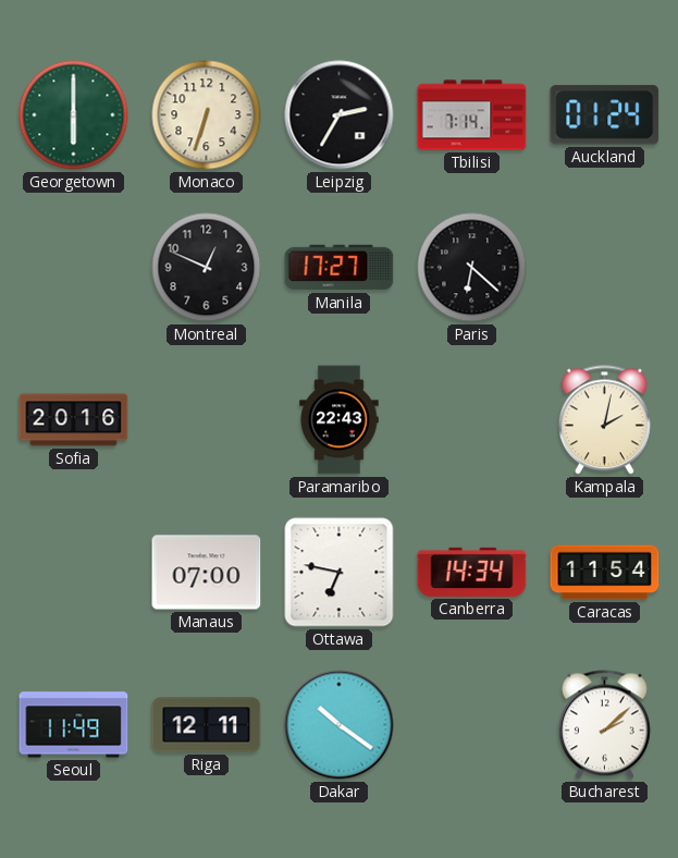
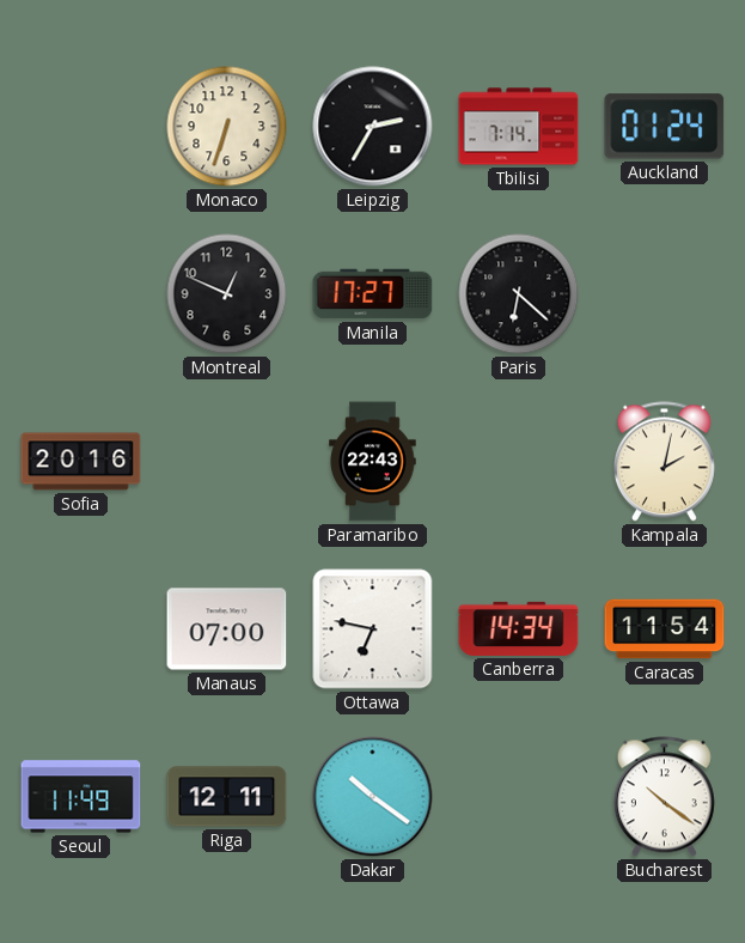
Georgetown: 6:00 -> none (74, 115)
Bucharest: 2:08 -> 10:21 (664, 797)
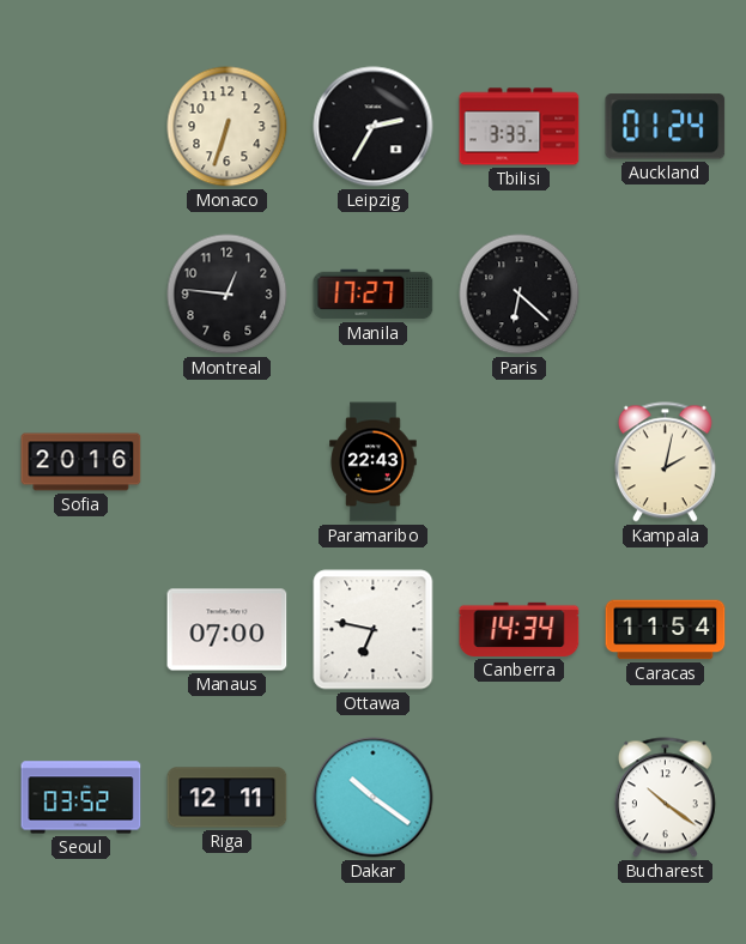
Tbilisi: 7:14 -> 3:33 (520, 127)
Montreal: 12:49 -> 12:46 (228, 295)
Seoul: 11:49 -> 03:52 (81, 798)
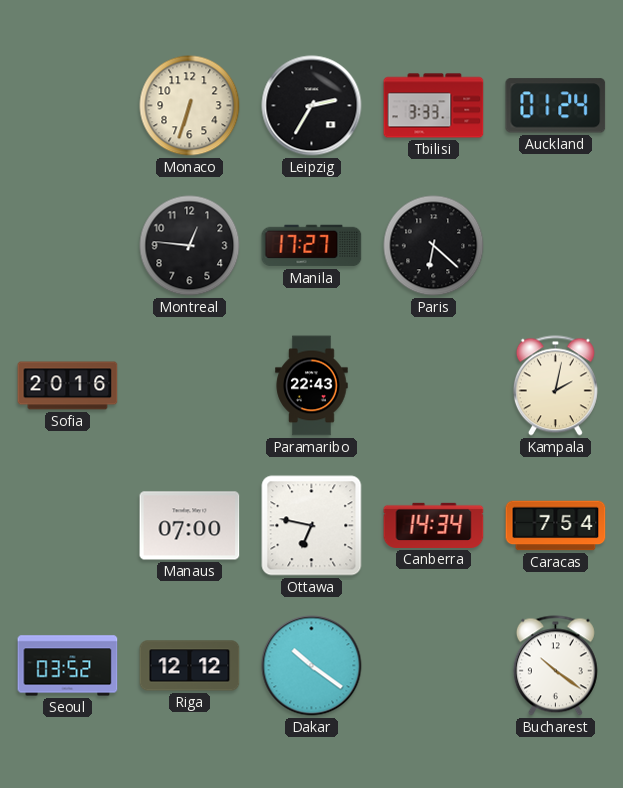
Caracas: 11:54 -> 7:54 (556, 526)
Riga: 12:11 -> 12:12 (190, 666)
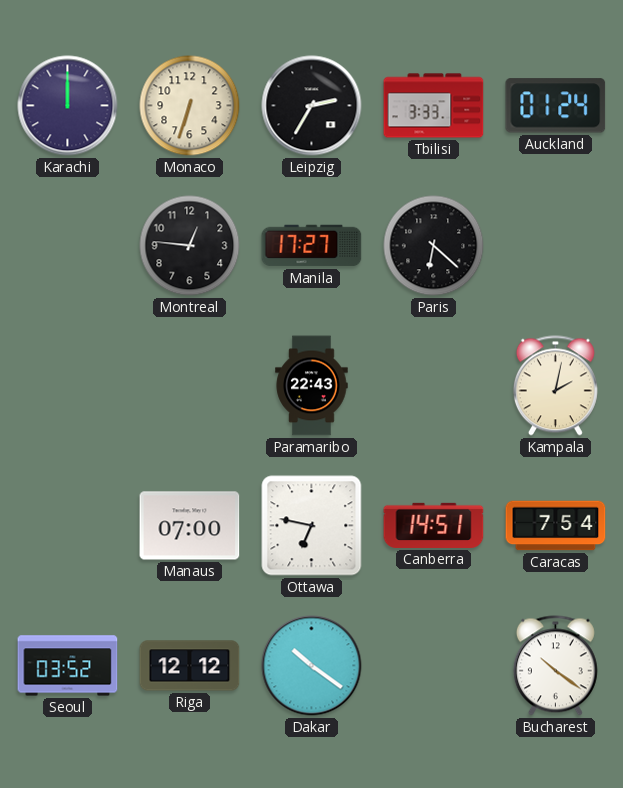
Karachi: none -> 12:00 (68, 106)
Sofia: 20:16 -> none (68, 386)
Canberra: 14:34 -> 14:51 (434, 525)
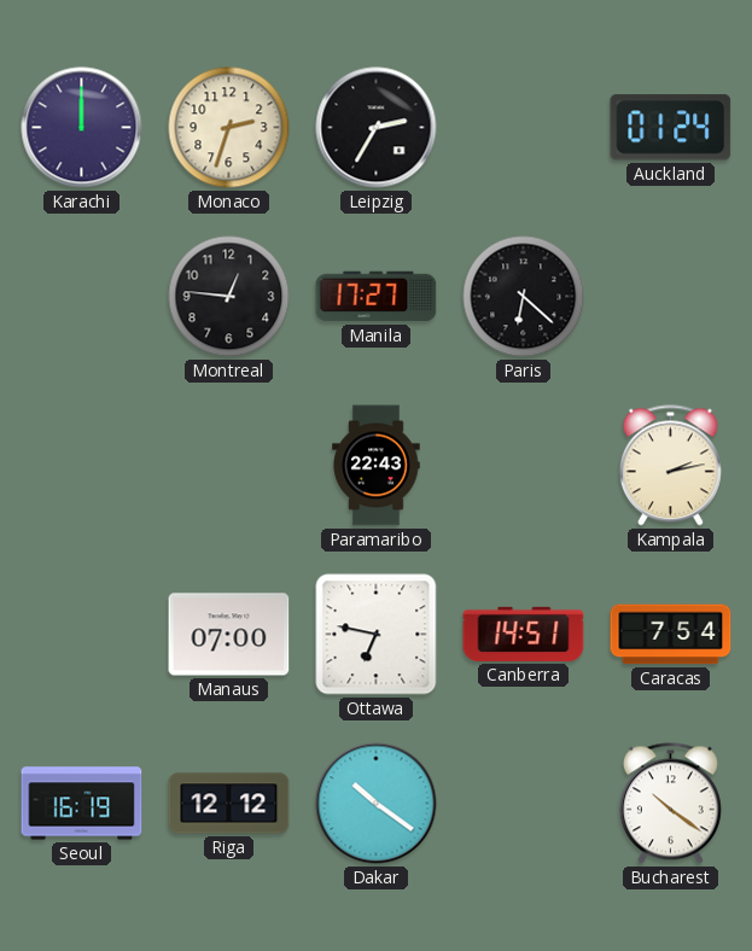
Monaco: 6:33 -> 2:33 (229, 128)
Tbilisi: 3:33 -> none (434, 106)
Kampala: 2:02 -> 2:13 (670, 466)
Seoul: 03:52 -> 16:19 (82, 804)
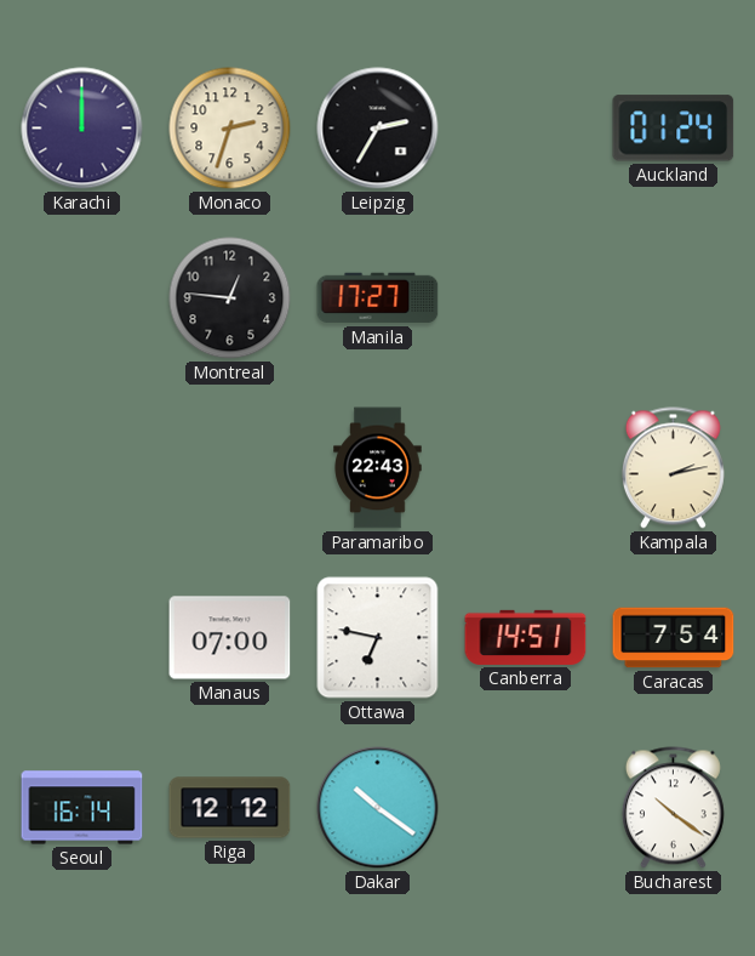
Paris: 6:22 -> none (524, 297)
Seoul: 16:19 -> 16:14 (82, 808)
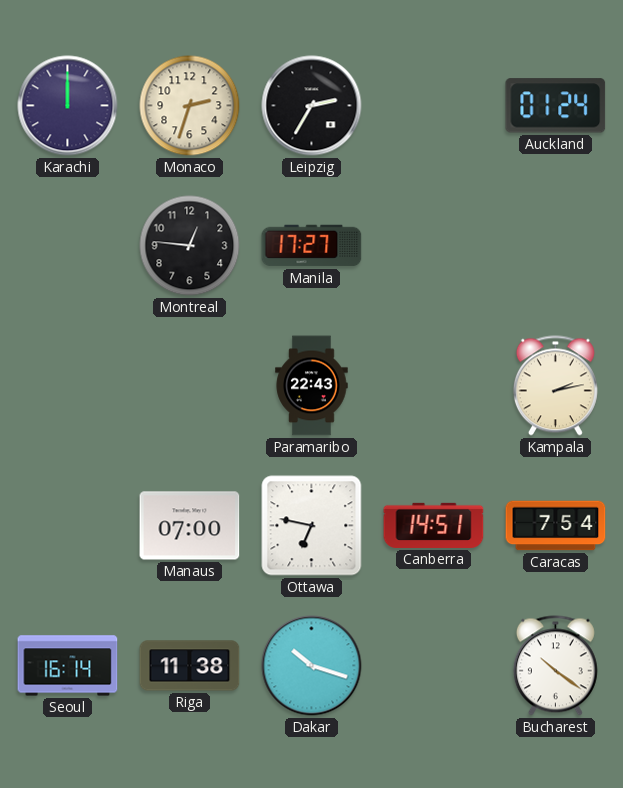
Riga: 12:12 -> 11:38 (190, 666)
Dakar: 10:21 -> 10:18 (312, 666)
